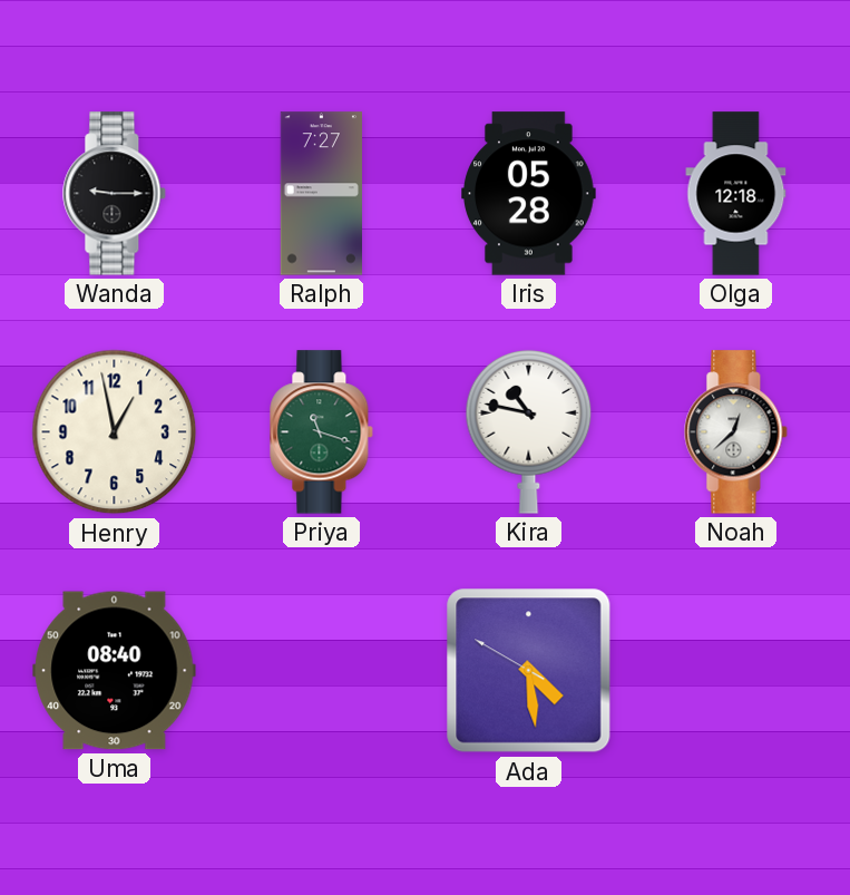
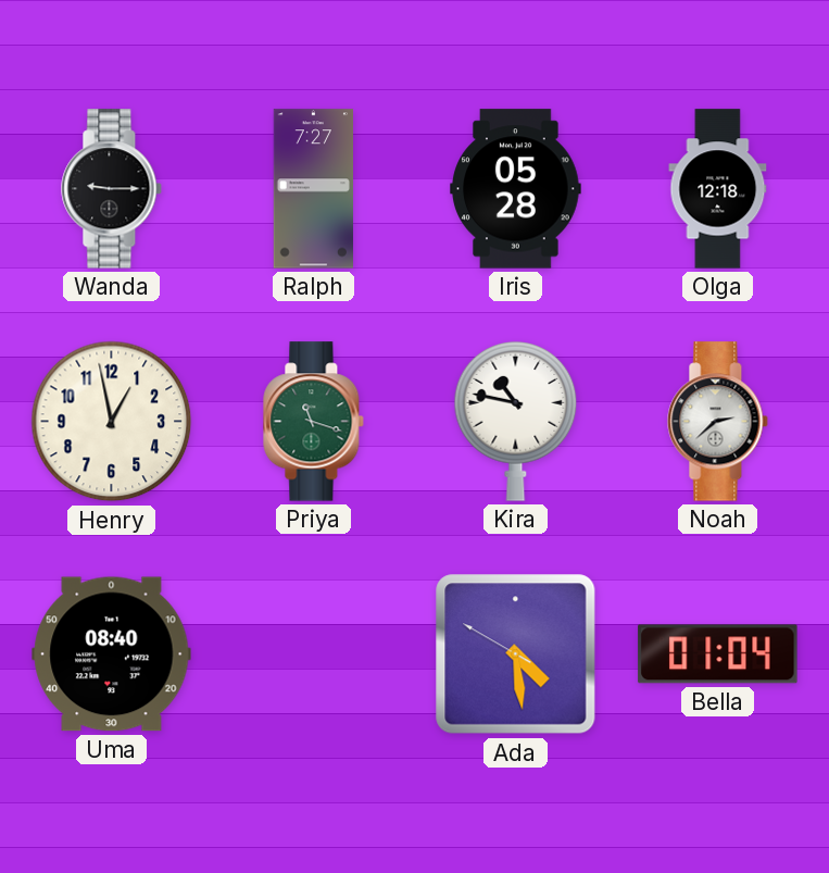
Noah: 12:38 -> 2:38 (718, 422)
Bella: none -> 01:04 (718, 654)
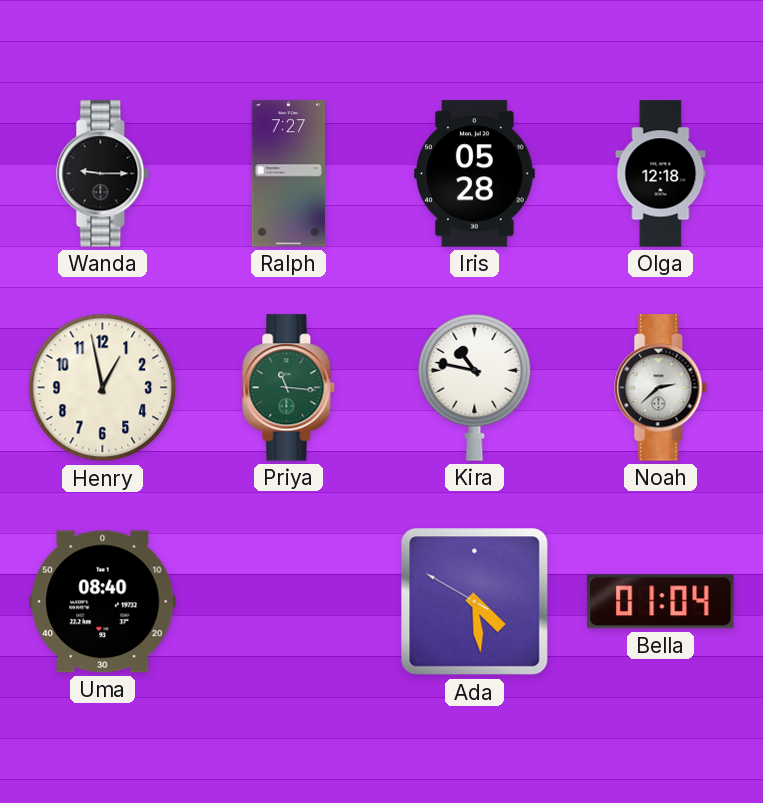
Priya: 11:18 -> 11:16 (289, 388)
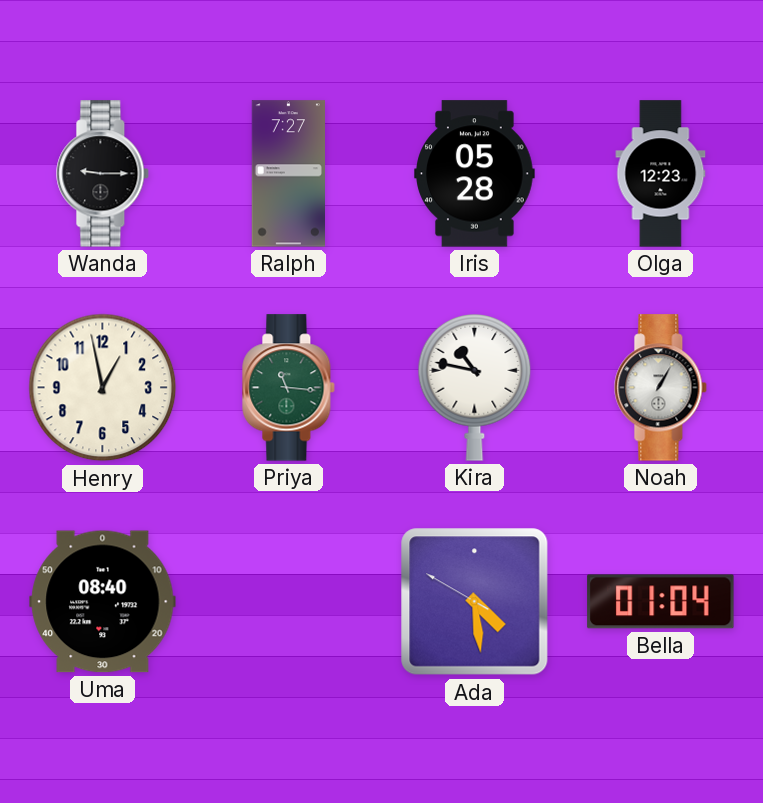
Olga: 12:18 -> 12:23 (661, 174)
Noah: 2:38 -> 1:05 (661, 388)
